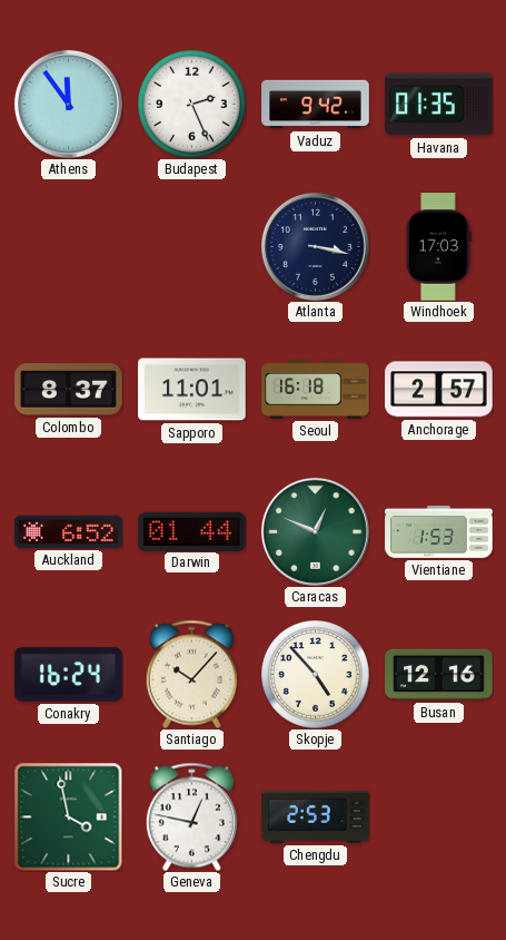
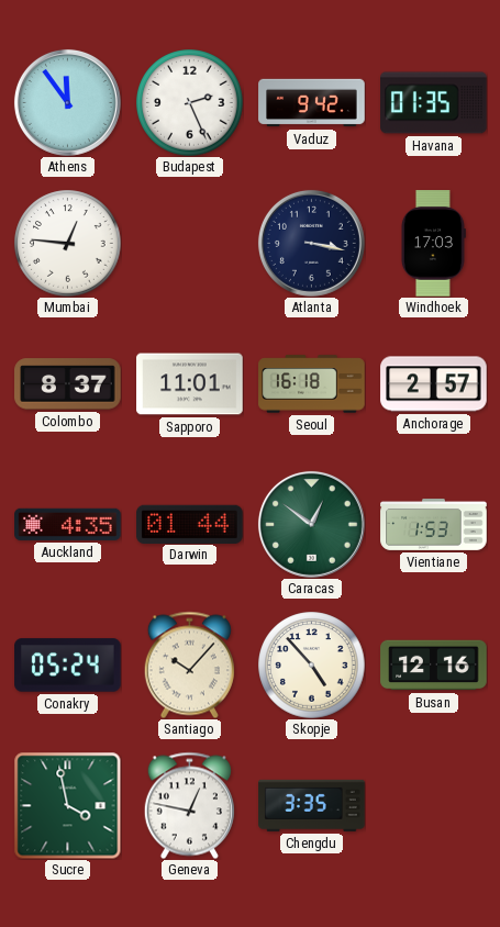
Mumbai: none -> 12:46 (68, 244)
Auckland: 6:52 -> 4:35 (68, 524)
Caracas: 12:49 -> 12:51 (311, 524)
Conakry: 16:24 -> 05:24 (68, 666)
Chengdu: 2:53 -> 3:35 (312, 805)
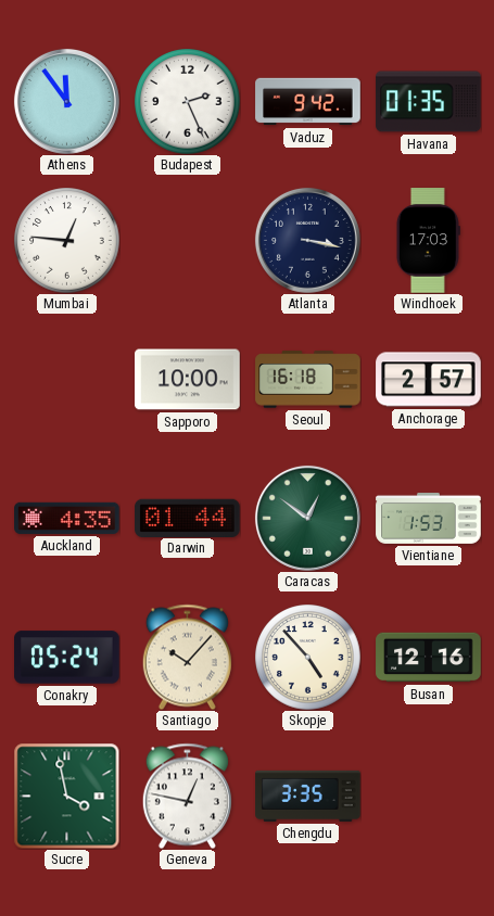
Colombo: 8:37 -> none (68, 384)
Sapporo: 11:01 -> 10:00 (188, 380)
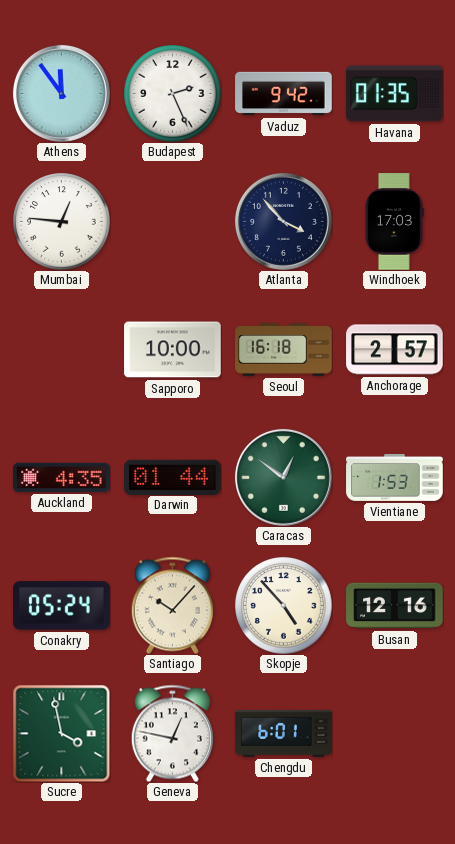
Atlanta: 3:17 -> 3:53 (283, 221)
Chengdu: 3:35 -> 6:01 (284, 733)
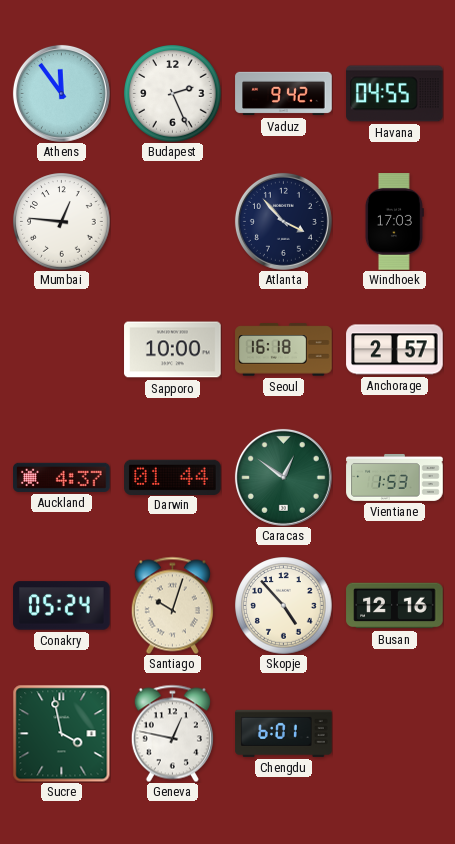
Havana: 01:35 -> 04:55 (395, 94)
Auckland: 4:35 -> 4:37 (62, 477)
Santiago: 10:07 -> 10:03 (172, 605)
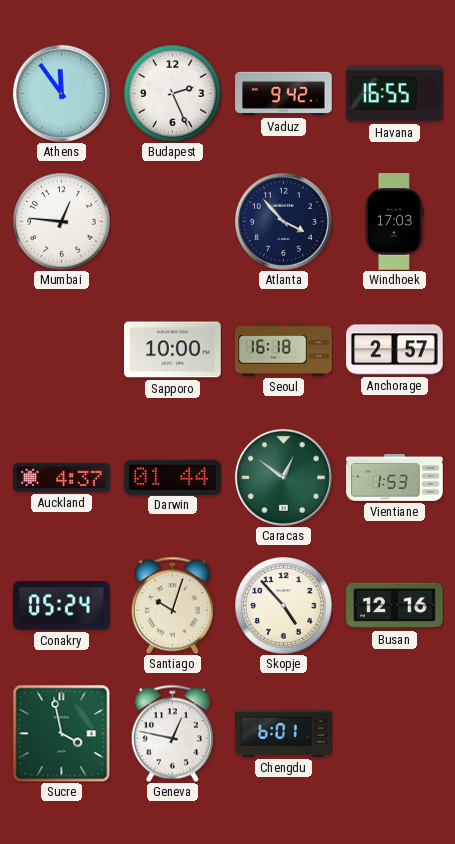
Havana: 04:55 -> 16:55 (395, 94)
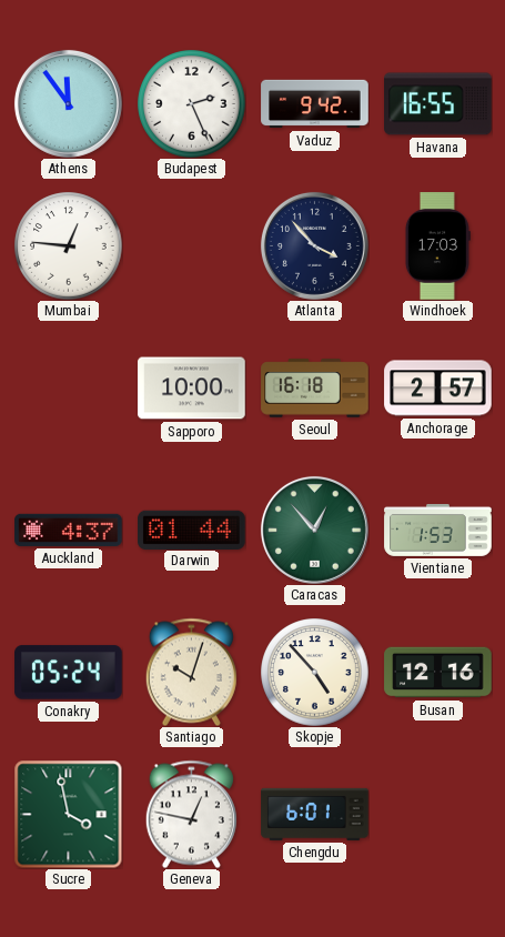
Caracas: 12:51 -> 12:53 (314, 530)
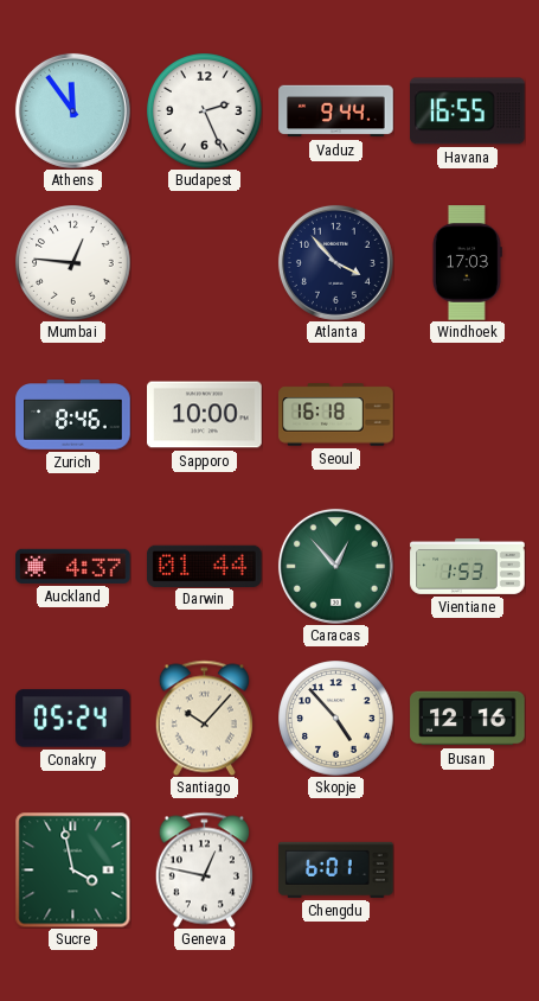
Vaduz: 9:42 -> 9:44 (336, 111)
Zurich: none -> 8:46 (73, 415)
Anchorage: 2:57 -> none (438, 389)
Santiago: 10:03 -> 10:07 (204, 718)
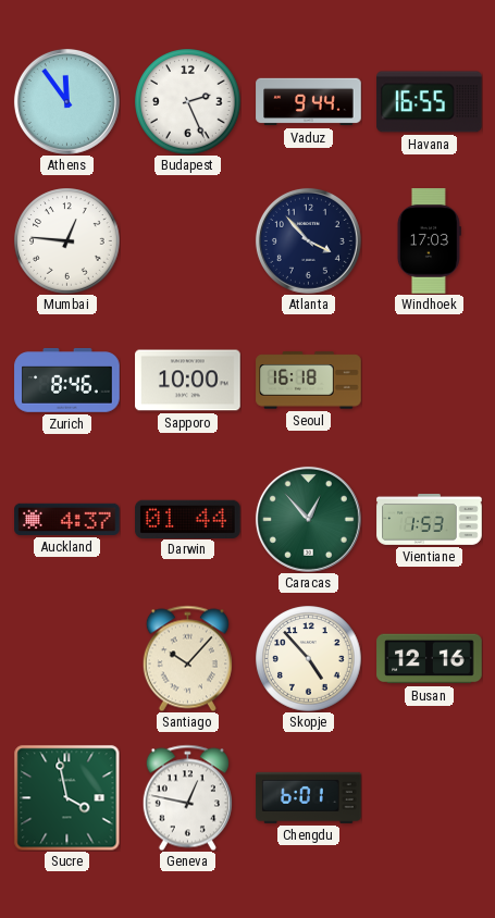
Conakry: 05:24 -> none (73, 719)
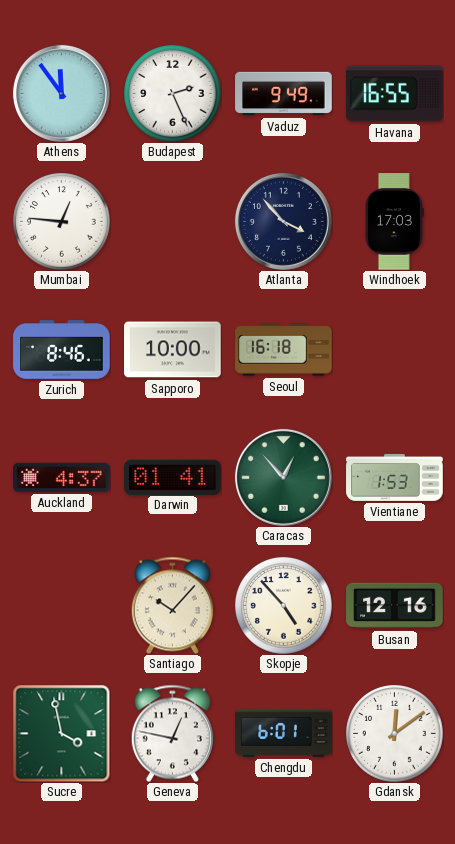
Vaduz: 9:44 -> 9:49 (284, 94)
Darwin: 01:44 -> 01:41 (173, 477)
Gdansk: none -> 12:09 (395, 734)
